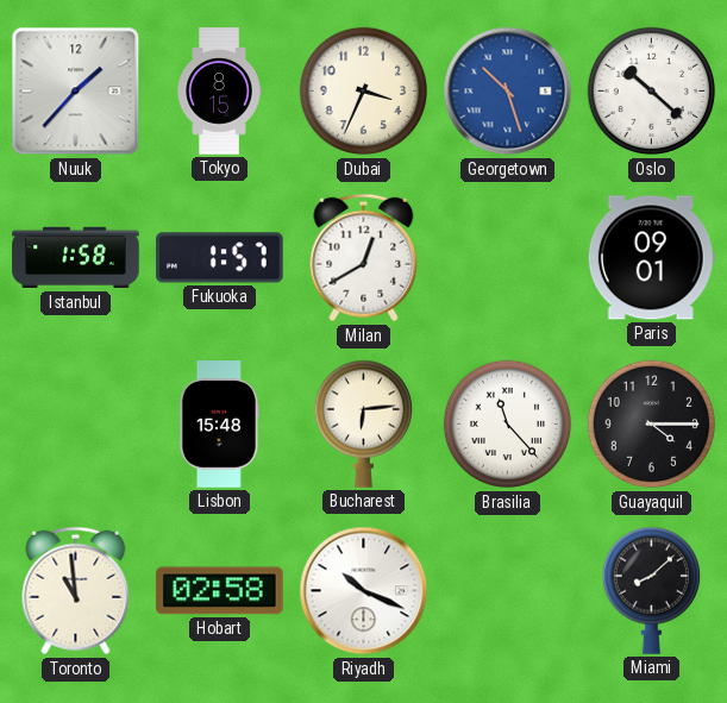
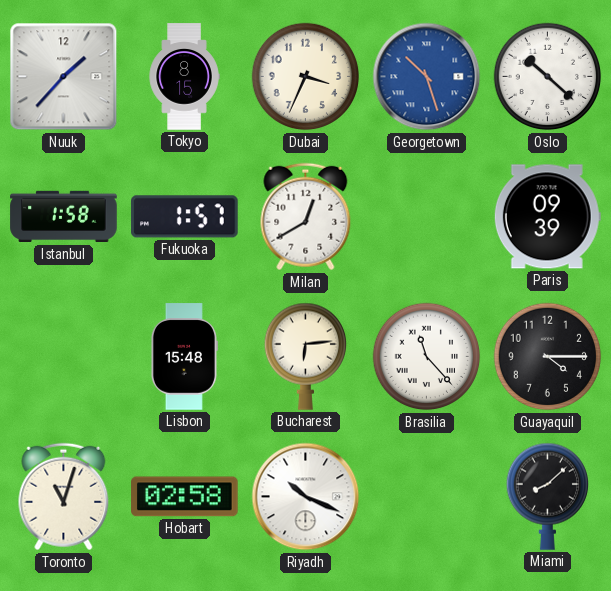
Paris: 09:01 -> 09:39 (547, 217)
Toronto: 10:59 -> 11:03 (64, 497)
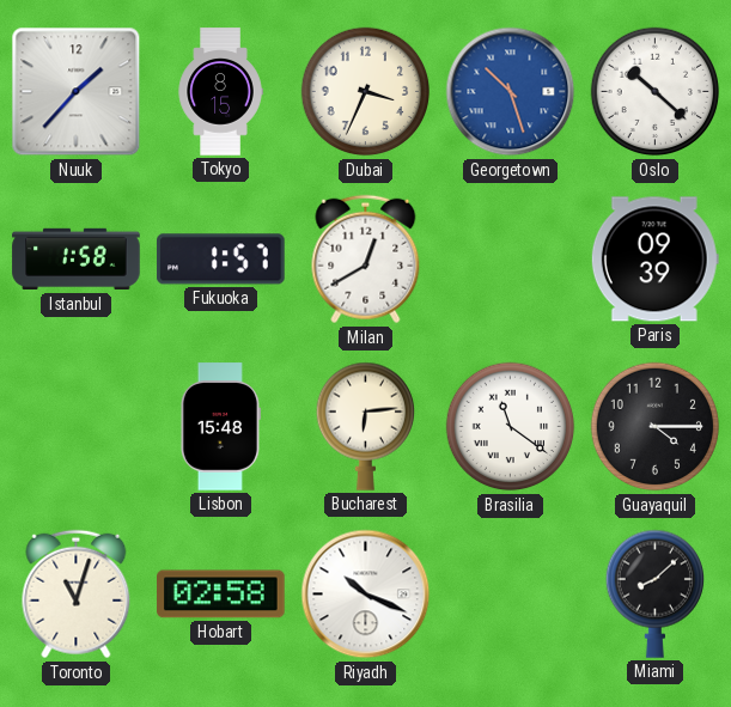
Brasilia: 11:23 -> 11:21 (511, 427)
